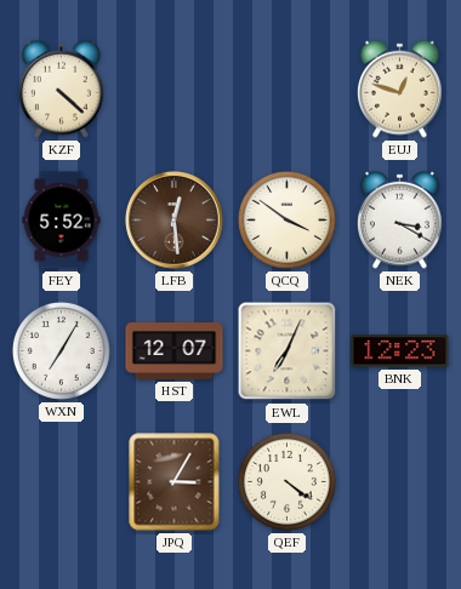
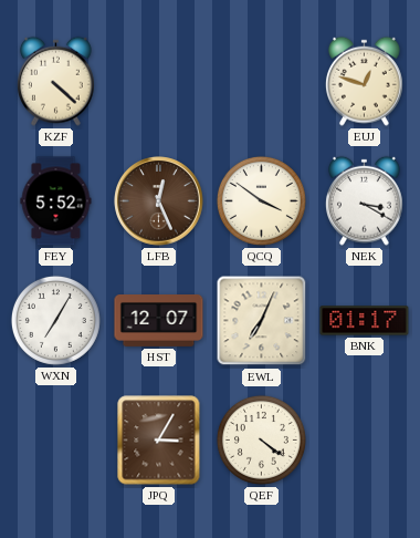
LFB: 12:29 -> 12:26 (159, 201)
BNK: 12:23 -> 01:17 (365, 321)
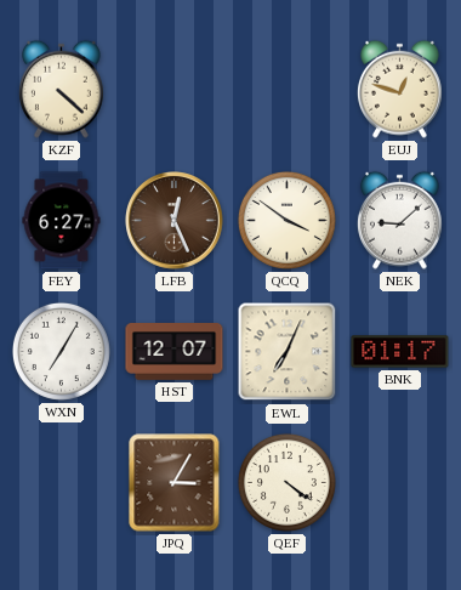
FEY: 5:52 -> 6:27 (62, 221)
NEK: 3:20 -> 9:08 (400, 220)
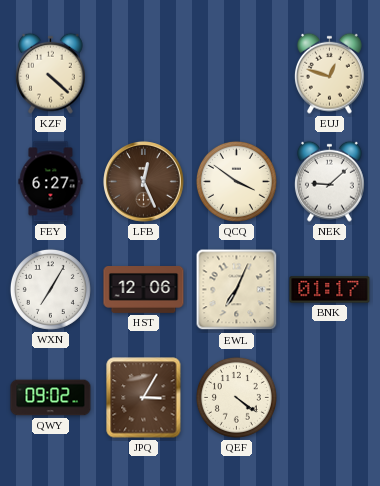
HST: 12:07 -> 12:06 (144, 290)
QWY: none -> 09:02 (51, 398)
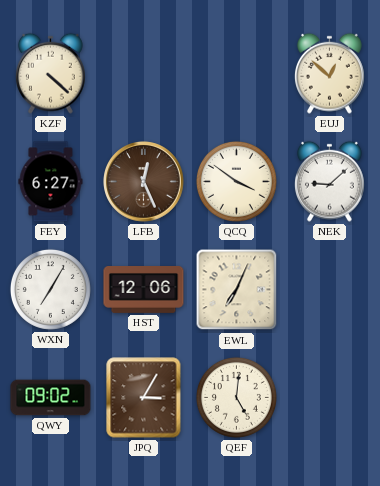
EUJ: 12:48 -> 12:52 (330, 73)
BNK: 01:17 -> none (330, 290)
QEF: 4:21 -> 5:01 (236, 397)
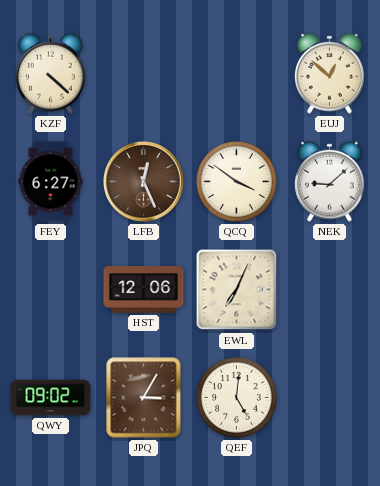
WXN: 7:05 -> none (50, 289)
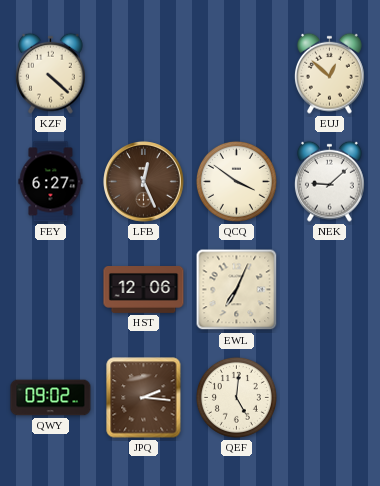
JPQ: 3:05 -> 2:16 (144, 398)
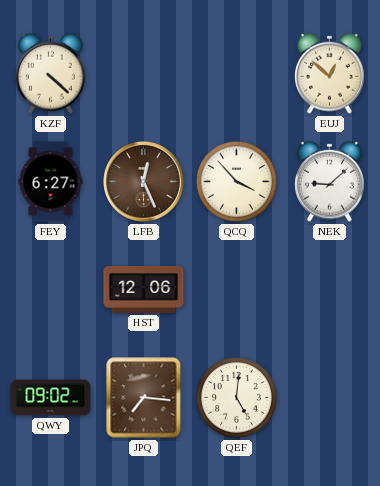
QCQ: 3:51 -> 3:53 (236, 181)
EWL: 7:04 -> none (237, 290)
JPQ: 2:16 -> 7:16 (144, 398)
